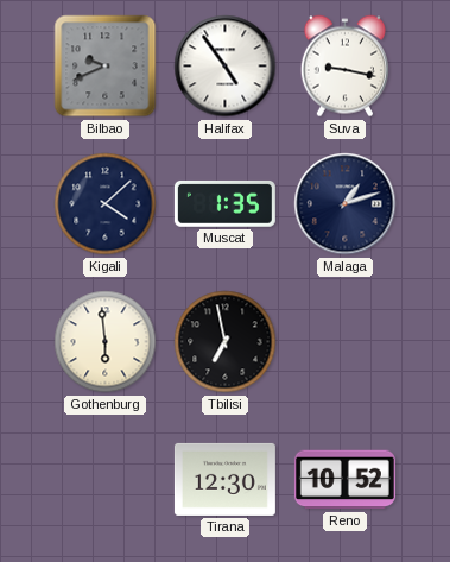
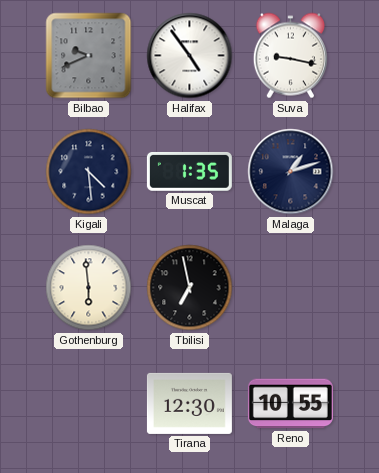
Kigali: 4:08 -> 4:29 (89, 172)
Reno: 10:52 -> 10:55 (290, 404)
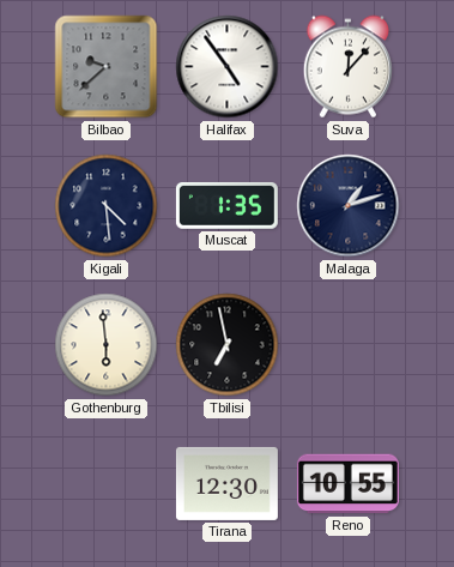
Bilbao: 9:41 -> 9:38 (107, 67)
Suva: 9:17 -> 12:07 (347, 67)
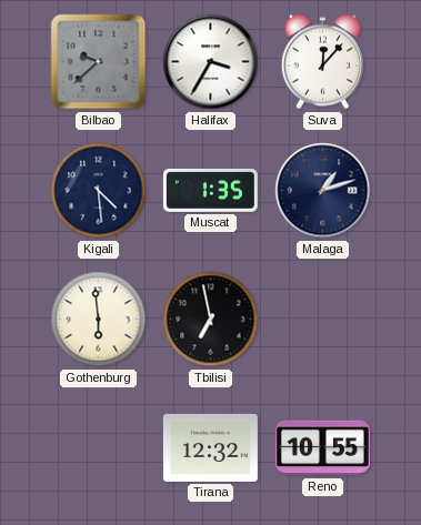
Halifax: 4:54 -> 3:35 (211, 62)
Tirana: 12:30 -> 12:32 (210, 447)
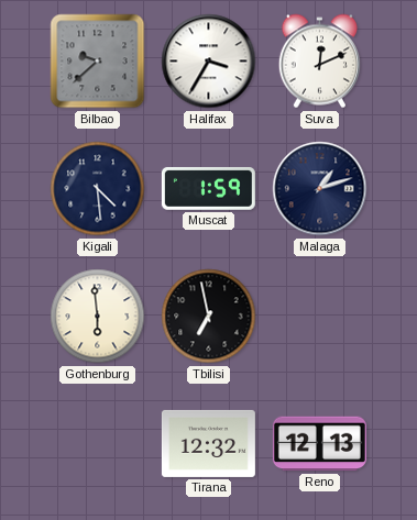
Suva: 12:07 -> 12:11 (319, 62)
Muscat: 1:35 -> 1:59 (208, 188)
Reno: 10:55 -> 12:13 (319, 444)
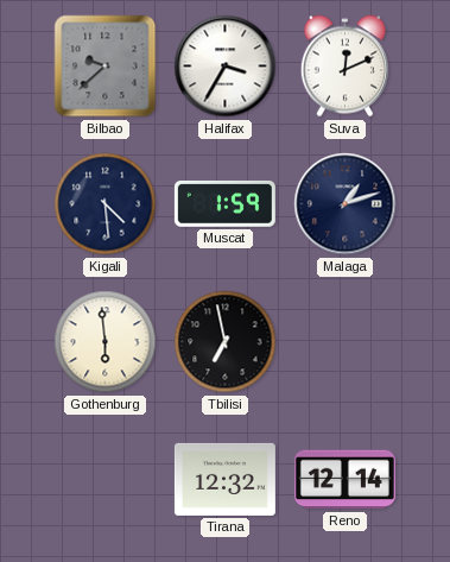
Reno: 12:13 -> 12:14 (344, 480)
